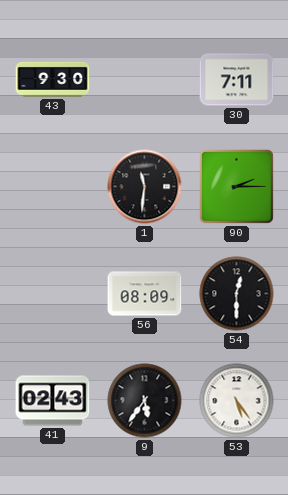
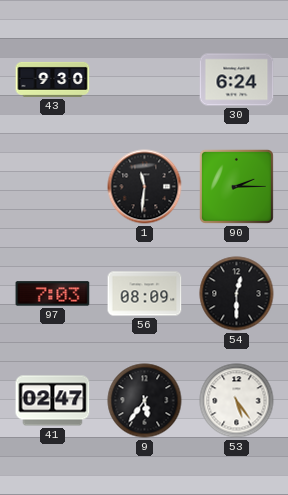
30: 7:11 -> 6:24 (237, 80)
97: none -> 7:03 (53, 294)
41: 02:43 -> 02:47 (53, 401)
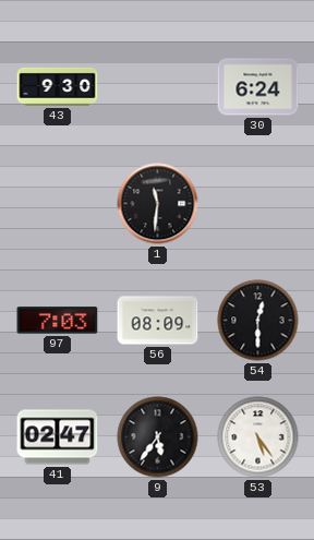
90: 2:15 -> none (236, 186)
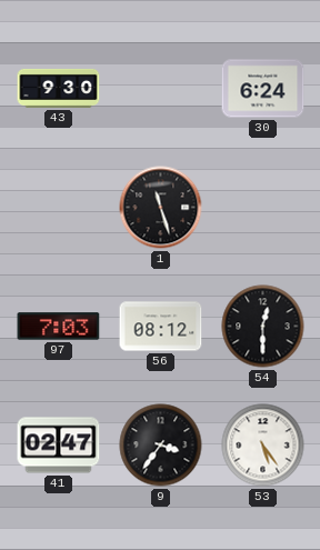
1: 11:31 -> 11:27 (161, 208)
56: 08:09 -> 08:12 (161, 327)
9: 5:36 -> 3:36 (161, 446)
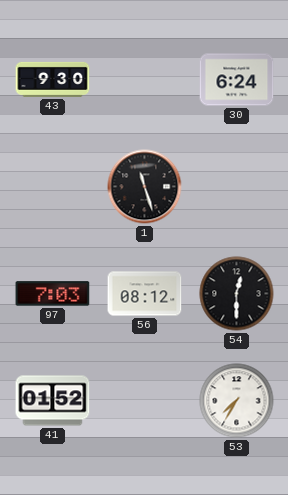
41: 02:47 -> 01:52 (53, 401)
9: 3:36 -> none (161, 446)
53: 5:24 -> 7:35 (237, 401)
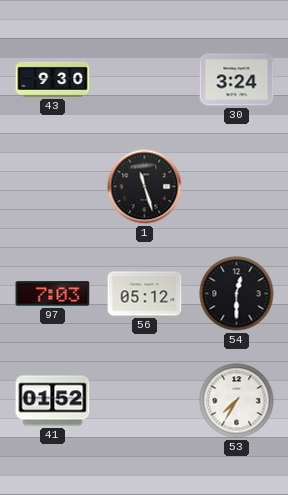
30: 6:24 -> 3:24 (237, 80)
56: 08:12 -> 05:12 (145, 294)
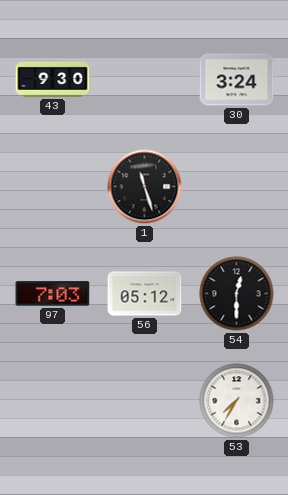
41: 01:52 -> none (53, 401)
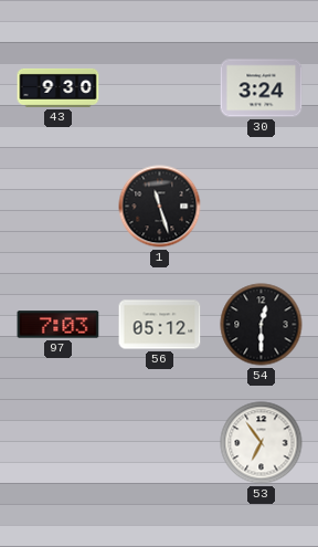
53: 7:35 -> 6:54 (262, 443)
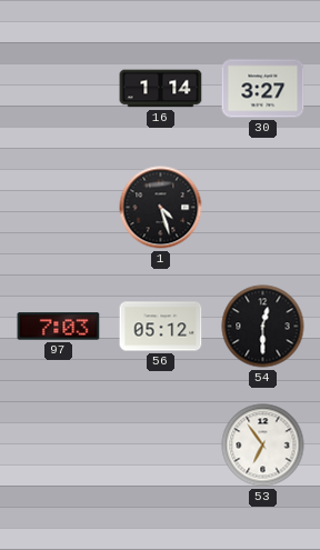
43: 9:30 -> none (59, 87)
16: none -> 1:14 (161, 89)
30: 3:24 -> 3:27 (263, 89)
1: 11:27 -> 4:27 (161, 208)
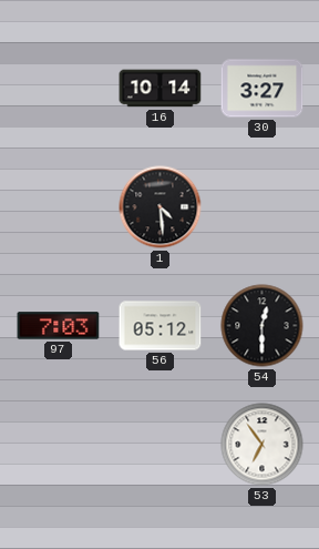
16: 1:14 -> 10:14 (161, 89)
1: 4:27 -> 4:29 (161, 207)
